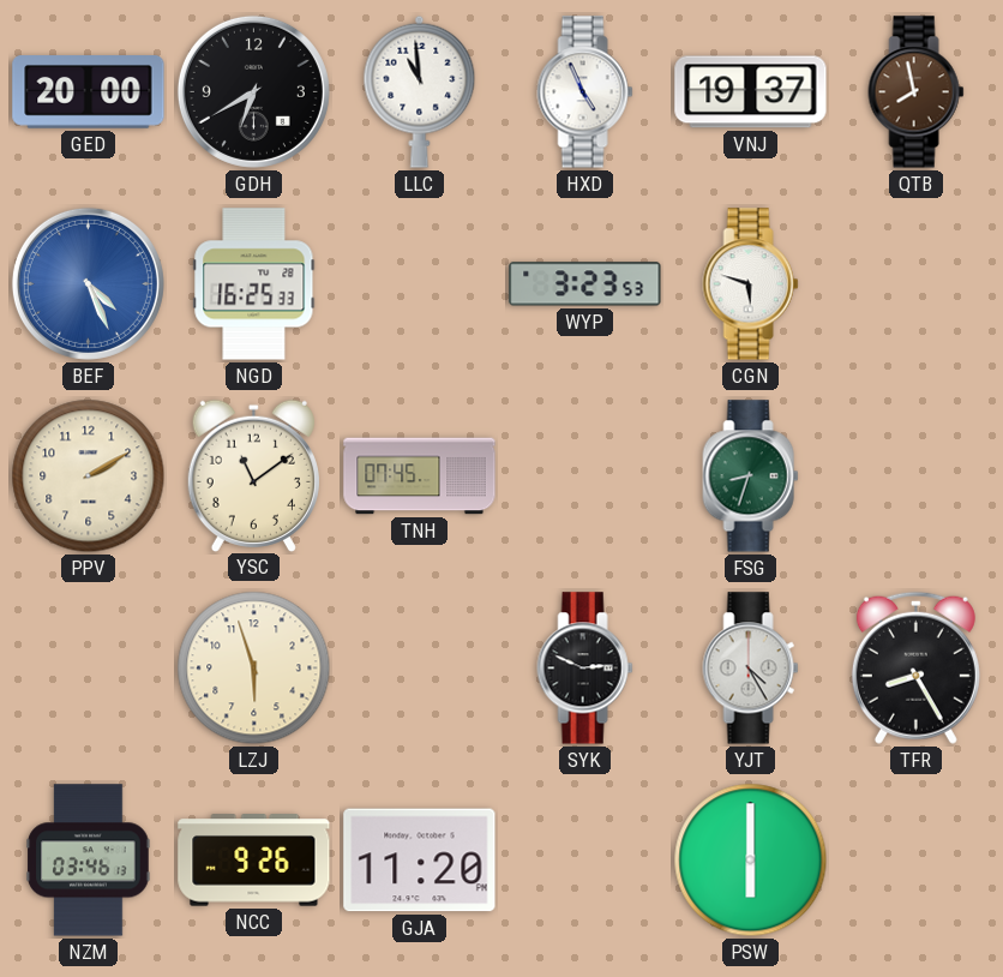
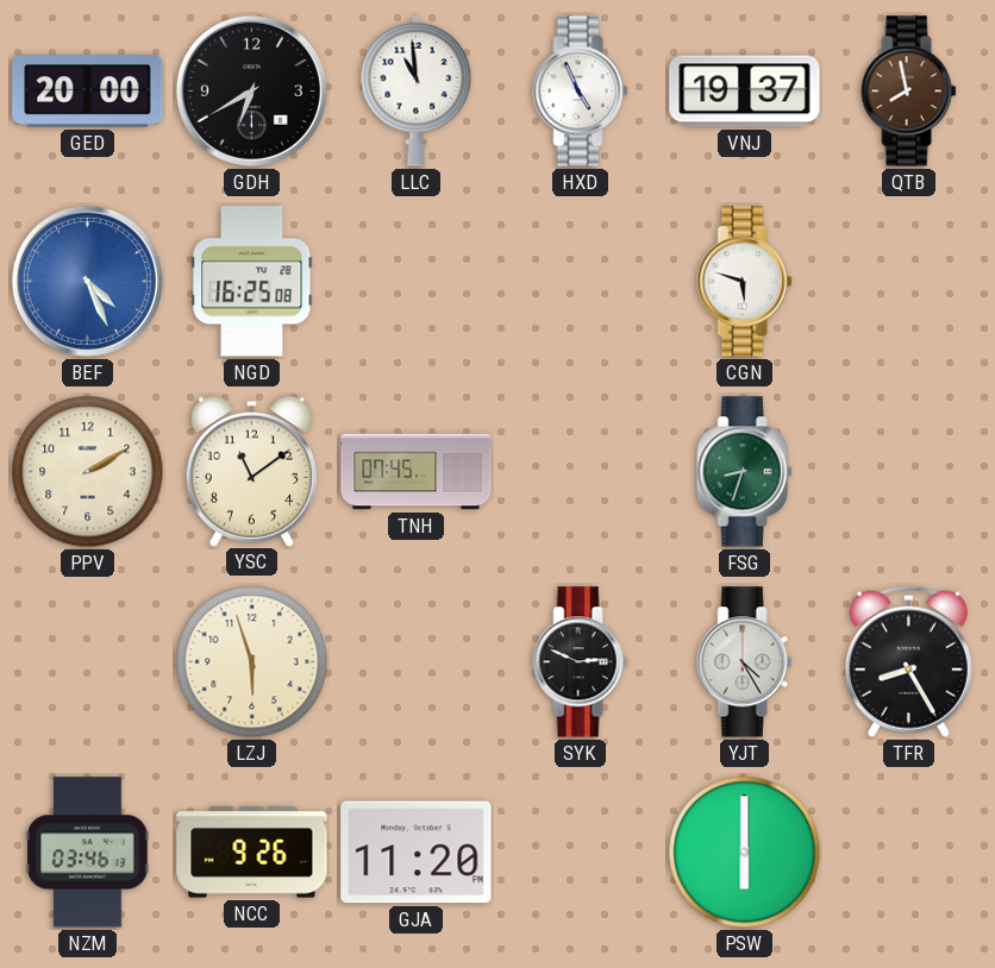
NGD: 16:25:33 -> 16:25:08 (252, 282)
WYP: 3:23 -> none (585, 284)
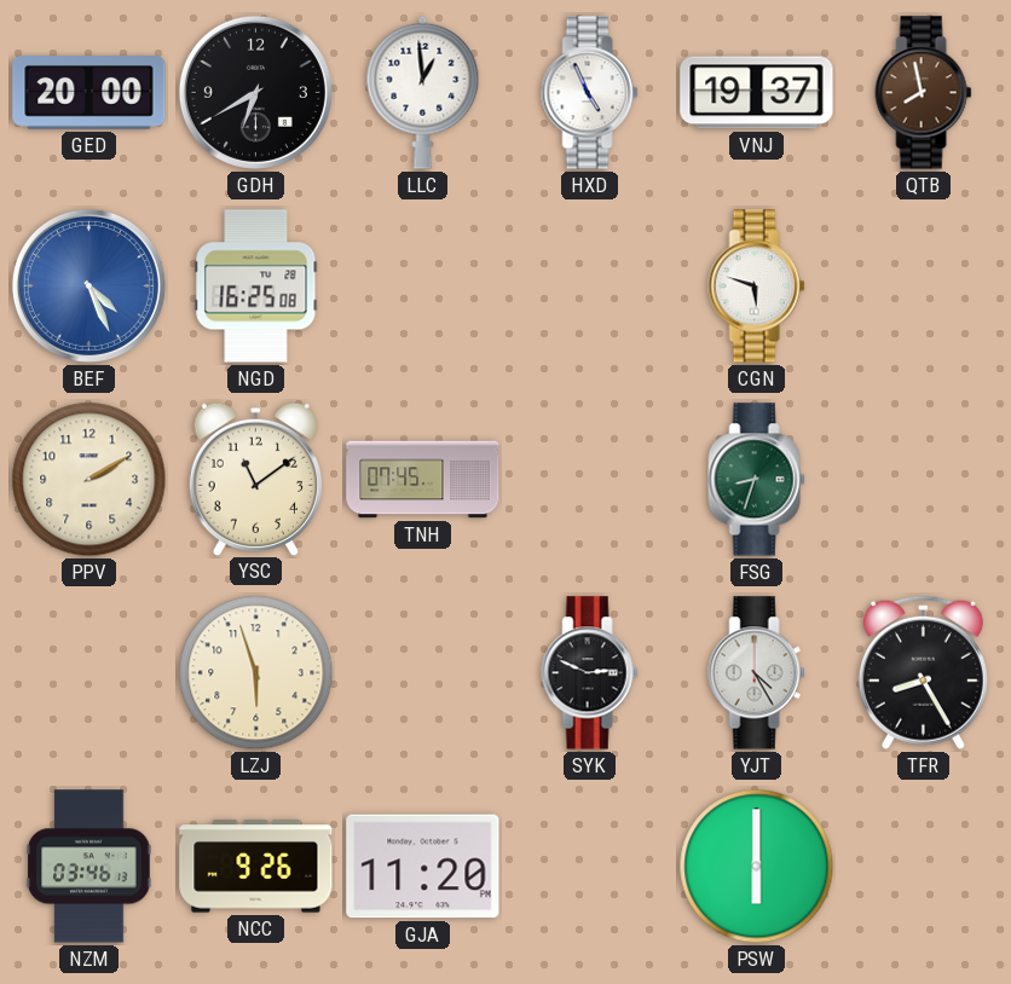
LLC: 10:59 -> 12:59 (423, 92)
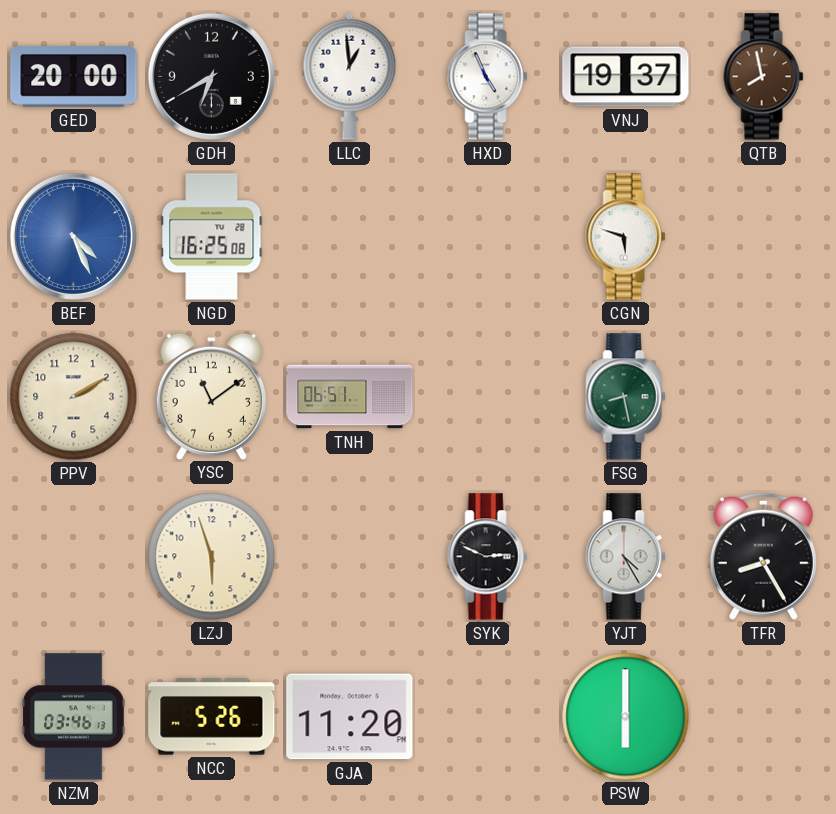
TNH: 07:45 -> 06:51 (350, 397)
FSG: 8:33 -> 8:28 (626, 397)
NCC: 9:26 -> 5:26 (212, 717)
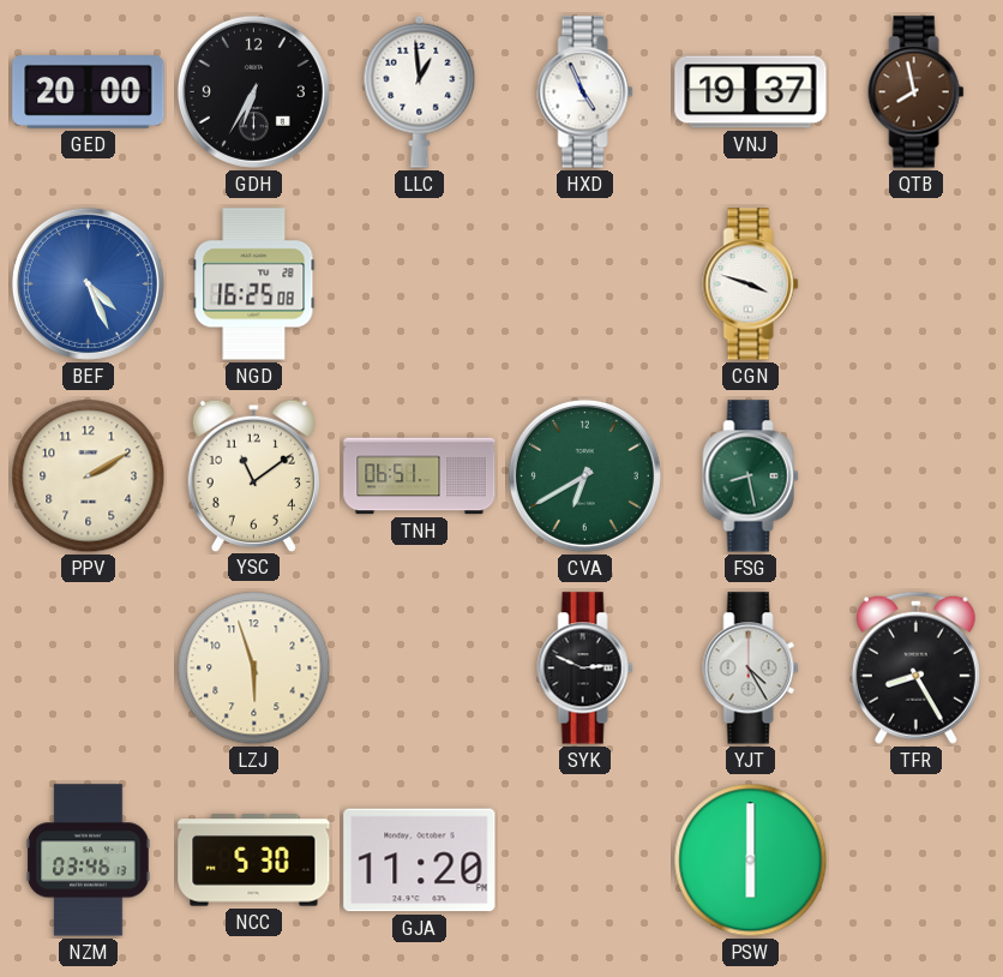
GDH: 6:40 -> 6:35 (253, 91)
CGN: 5:48 -> 3:48 (751, 284)
CVA: none -> 6:40 (584, 475)
NCC: 5:26 -> 5:30 (254, 861)
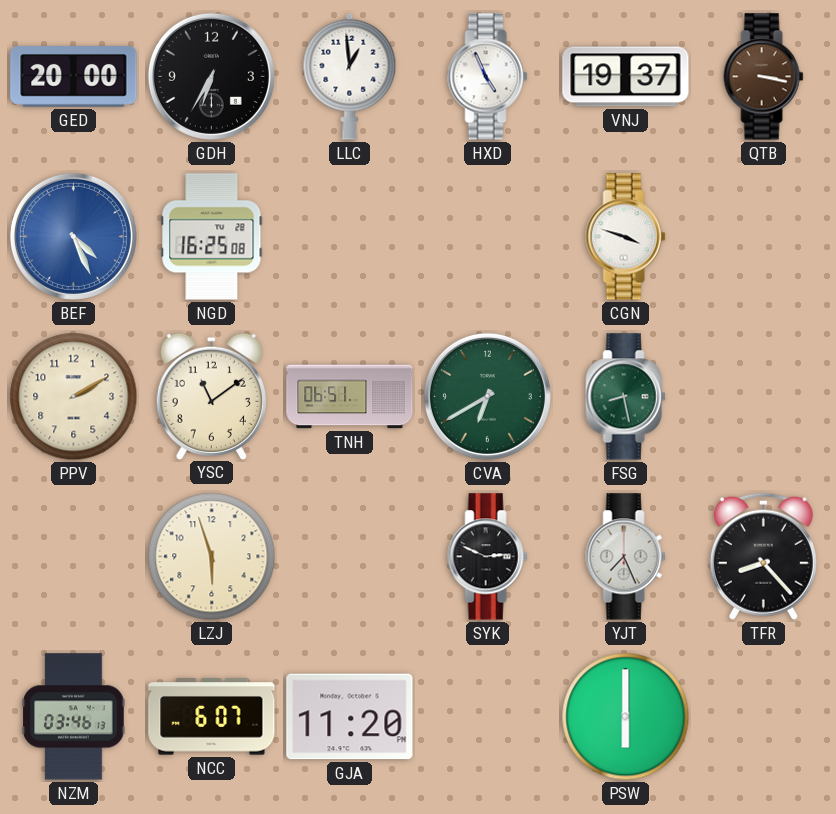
QTB: 7:58 -> 3:17 (764, 77)
YJT: 4:25 -> 7:26 (626, 557)
TFR: 8:25 -> 8:23 (763, 556)
NCC: 5:30 -> 6:07 (212, 717)
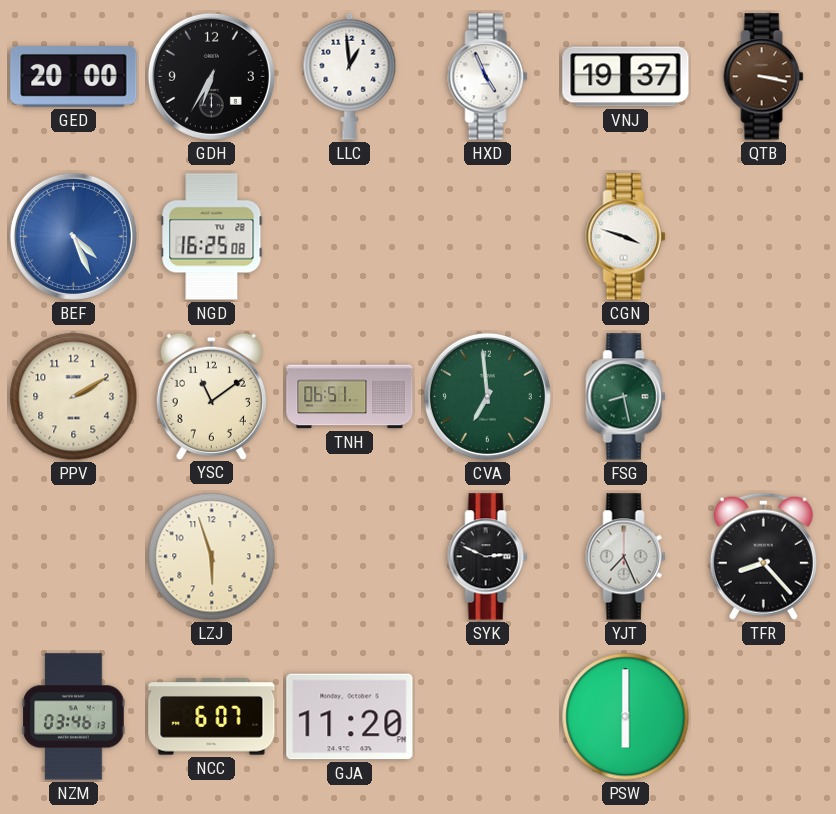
CVA: 6:40 -> 6:59 (487, 396)
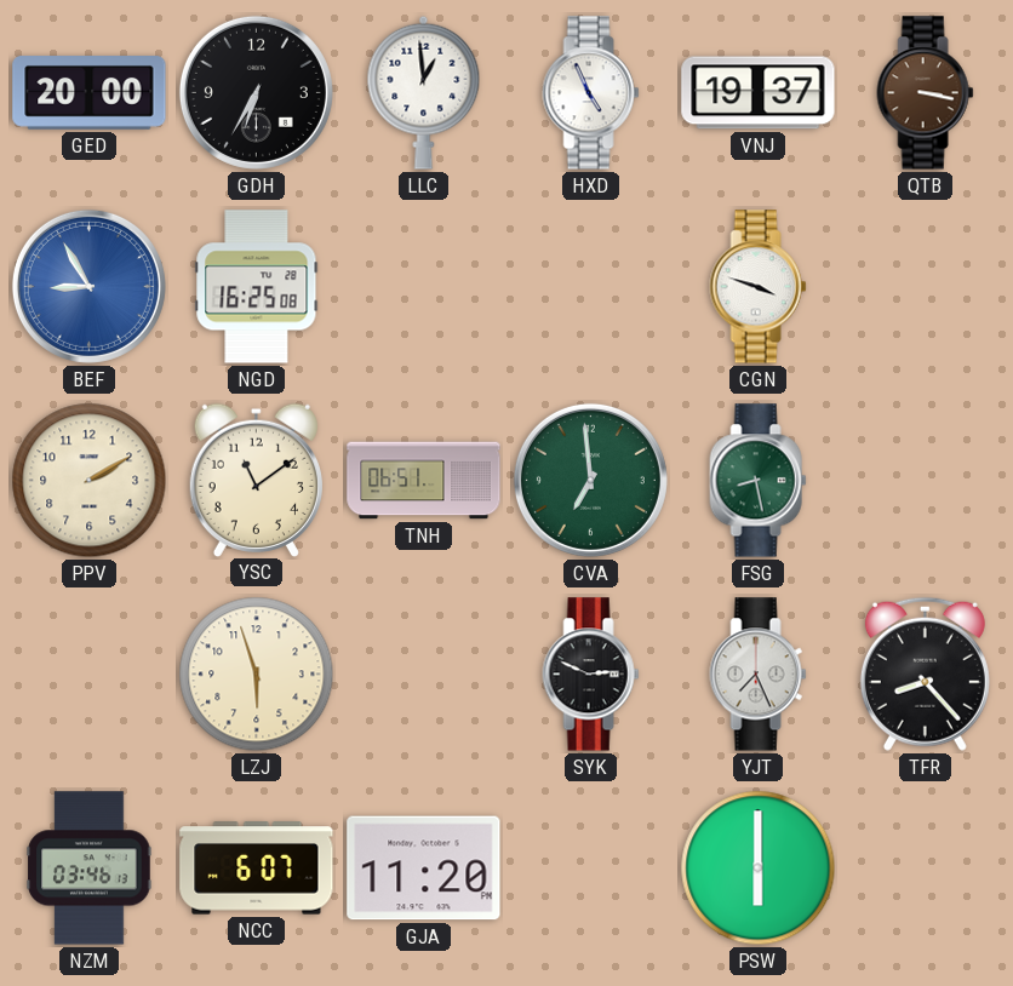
BEF: 4:26 -> 8:55 (88, 286)
